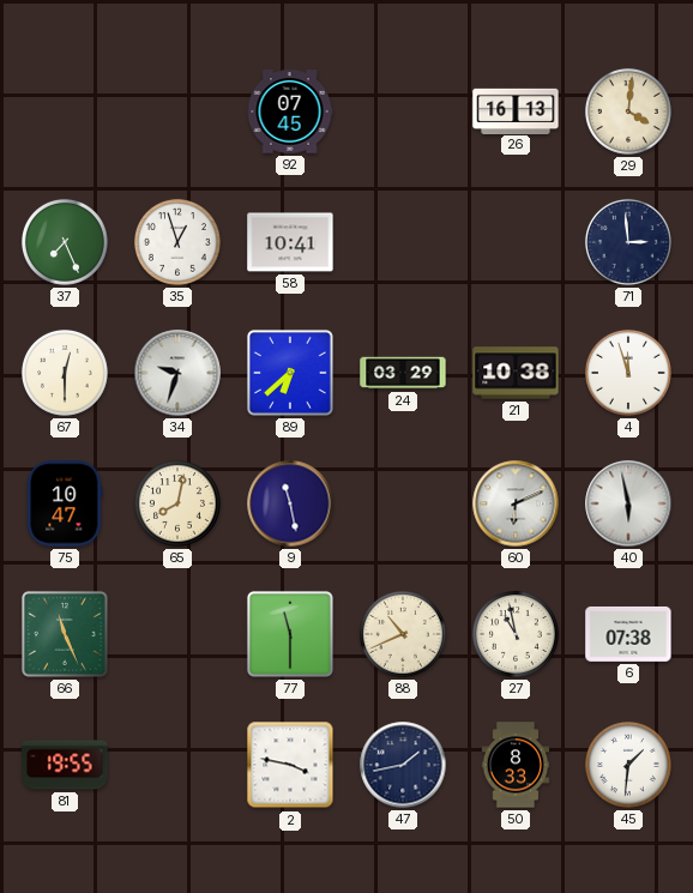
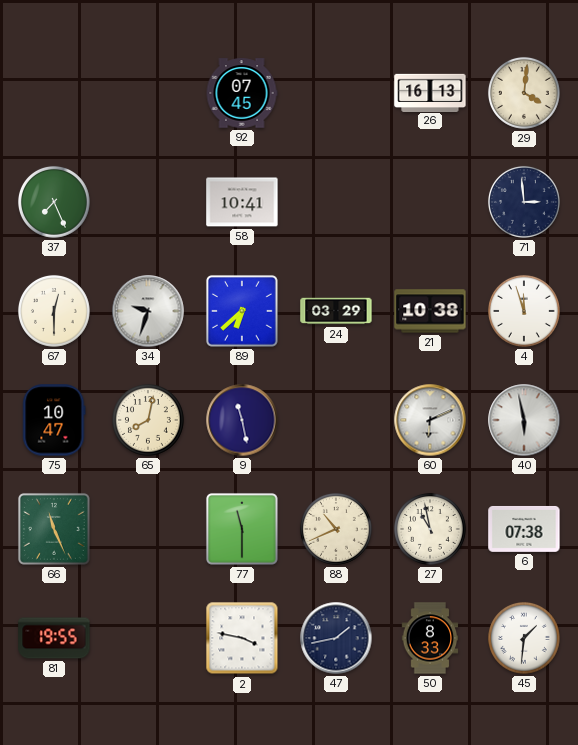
35: 12:57 -> none (177, 242)
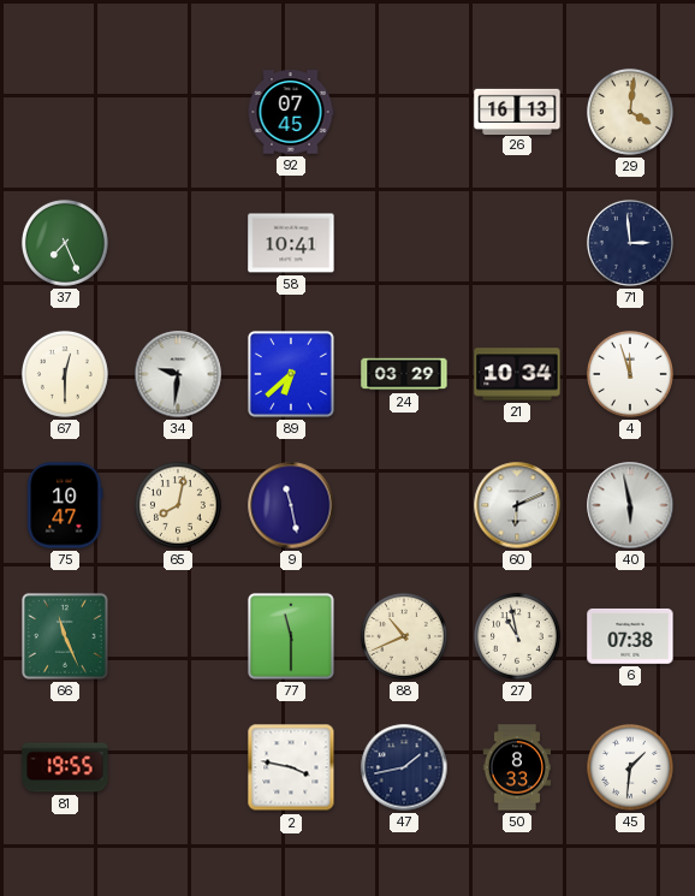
34: 9:33 -> 9:31 (178, 374)
21: 10:38 -> 10:34 (517, 374)
